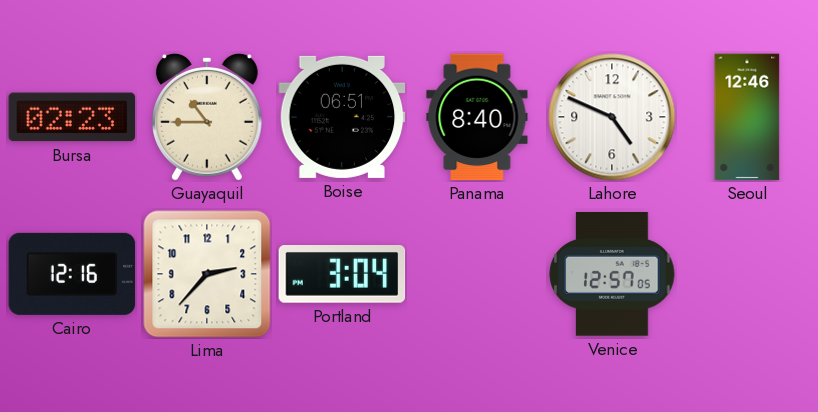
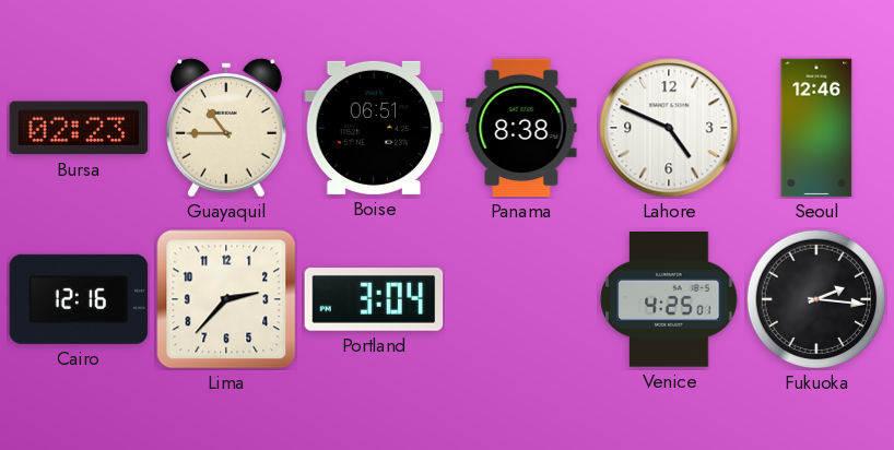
Panama: 8:40 -> 8:38 (521, 128)
Venice: 12:57 -> 4:25 (669, 300)
Fukuoka: none -> 2:16 (816, 299)
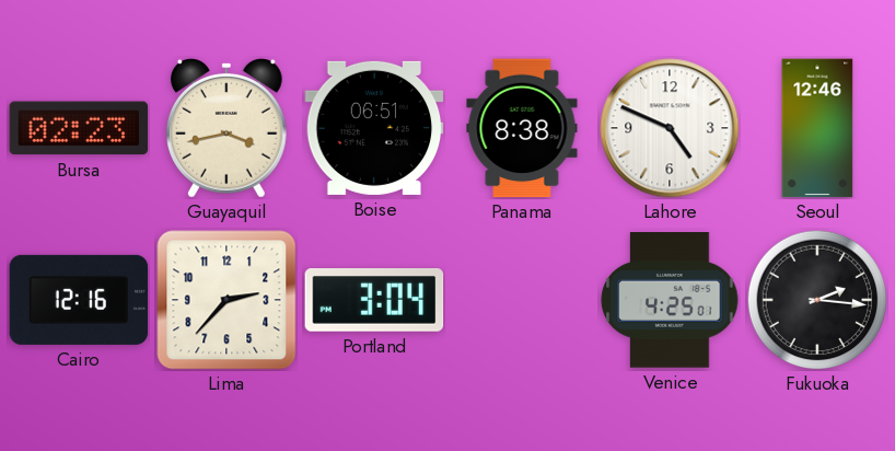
Guayaquil: 10:45 -> 3:43 (226, 128)
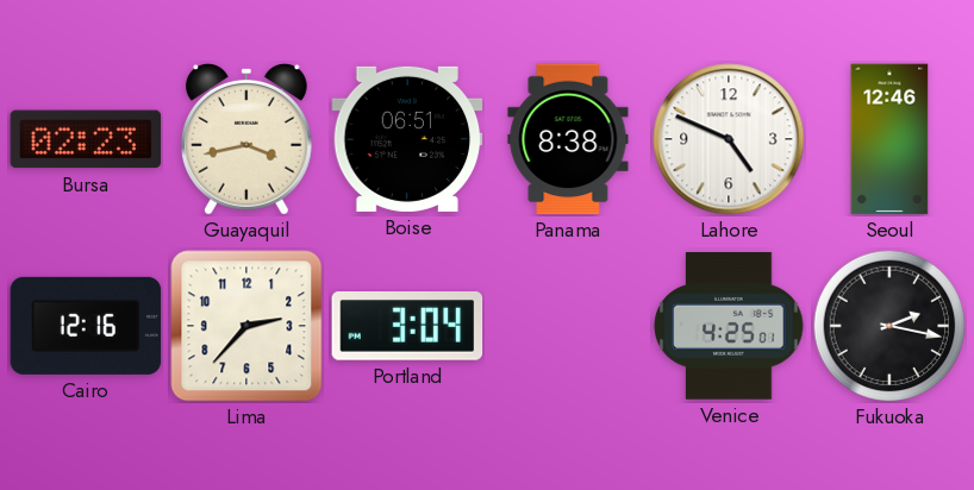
Fukuoka: 2:16 -> 2:17 (889, 326)
